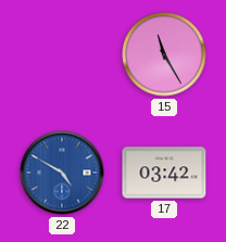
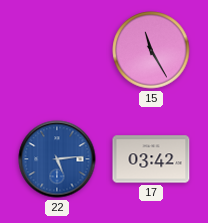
22: 4:50 -> 5:14 (57, 159)
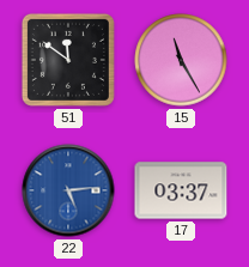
51: none -> 11:51 (68, 60)
17: 03:42 -> 03:37 (181, 190)
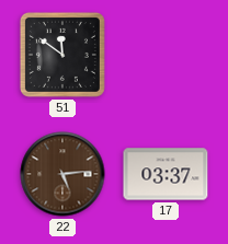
15: 11:25 -> none (181, 60)
22 dial: blue -> brown (62, 174)
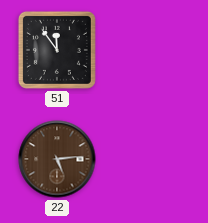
51: 11:51 -> 11:54 (57, 50)
17: 03:37 -> none (166, 174)
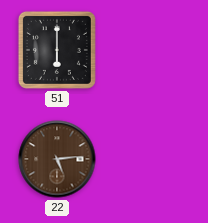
51: 11:54 -> 6:00 (57, 50)
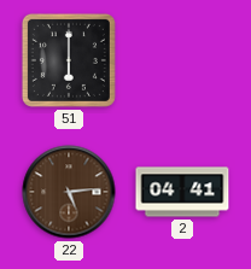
2: none -> 04:41 (182, 192)
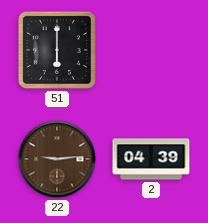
22: 5:14 -> 9:14 (57, 159)
2: 04:41 -> 04:39 (151, 159)
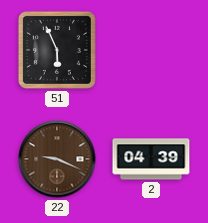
51: 6:00 -> 5:56 (57, 50)
22: 9:14 -> 9:19 (57, 159)
